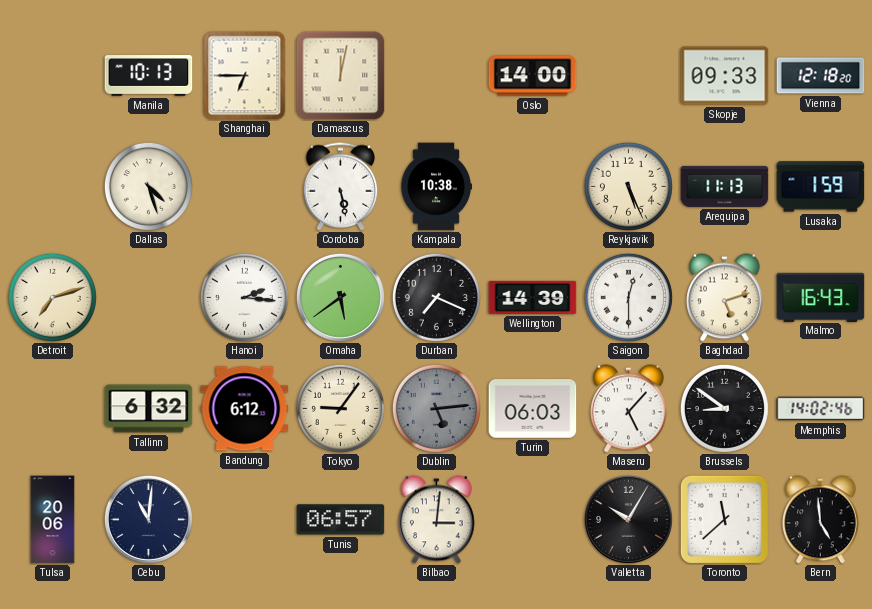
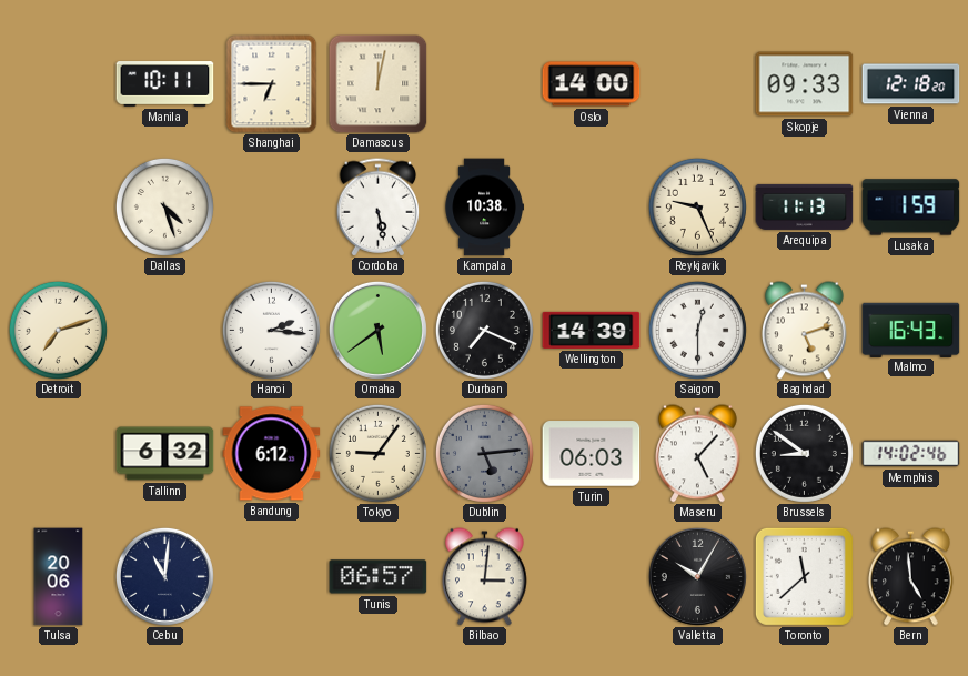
Manila: 10:13 -> 10:11 (165, 84)
Reykjavik: 5:26 -> 9:26 (697, 206)
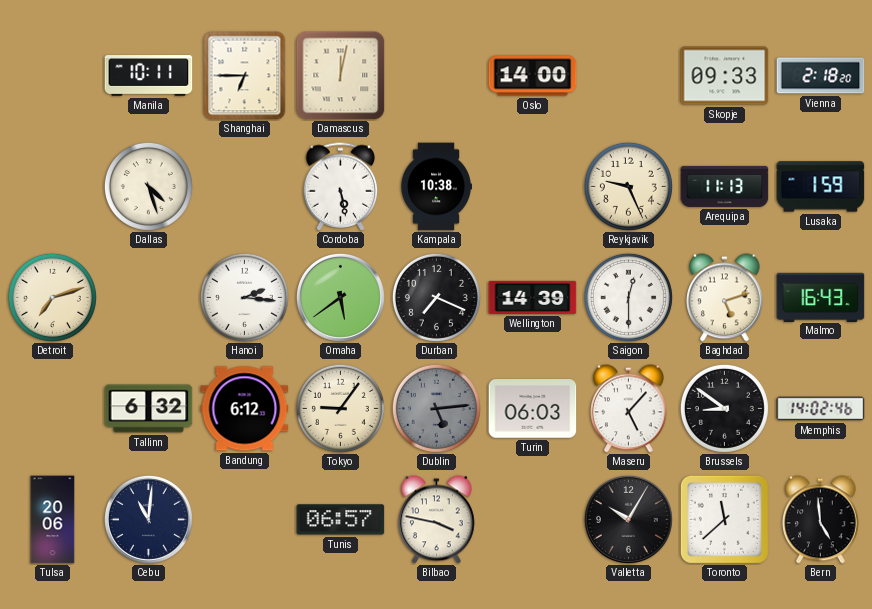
Vienna: 12:18 -> 2:18 (821, 76)
Bilbao: 3:01 -> 3:47 (437, 520)
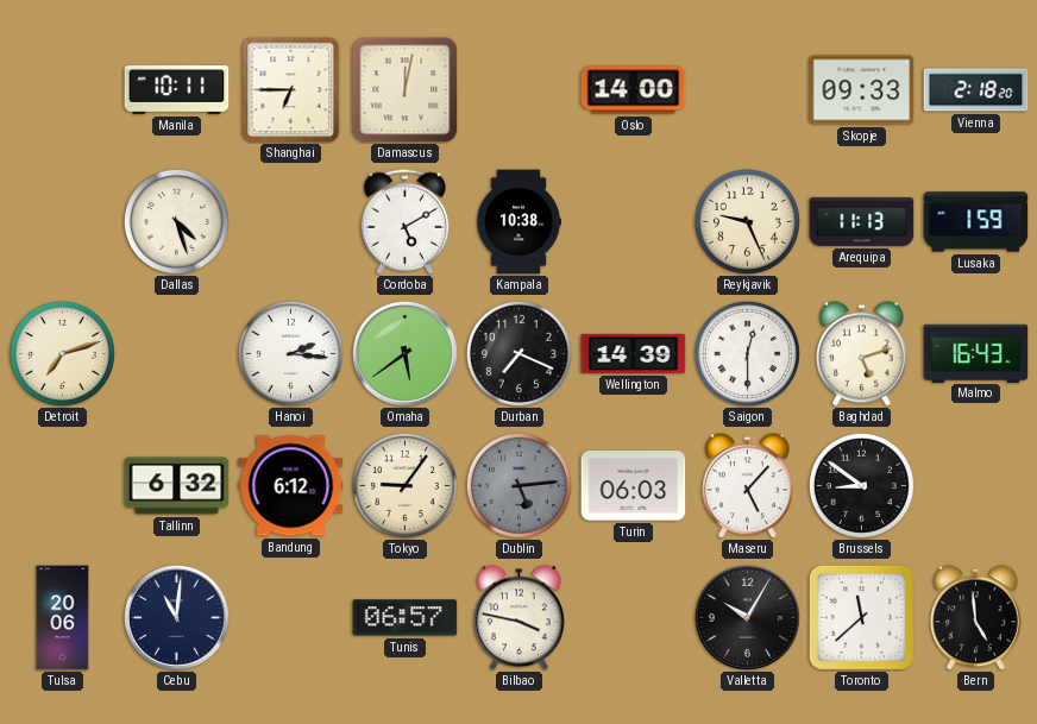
Cordoba: 5:28 -> 5:10 (406, 222)
Memphis: 14:02 -> none (821, 409)
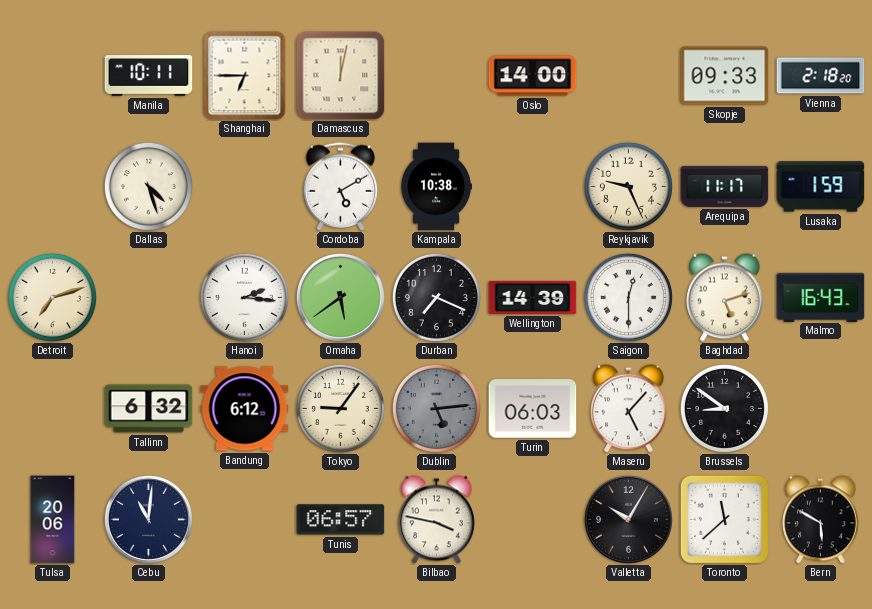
Arequipa: 11:13 -> 11:17 (725, 186)
Bern: 4:59 -> 5:50 (821, 520)
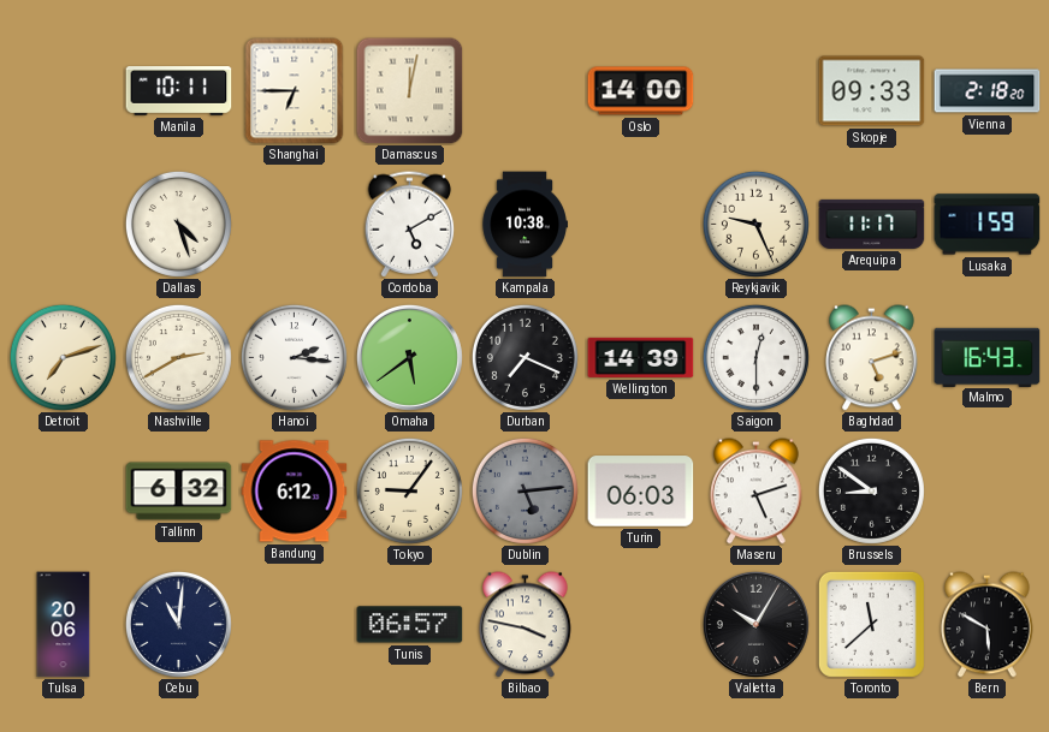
Nashville: none -> 2:40 (178, 357)
Maseru: 5:07 -> 5:12 (757, 492)
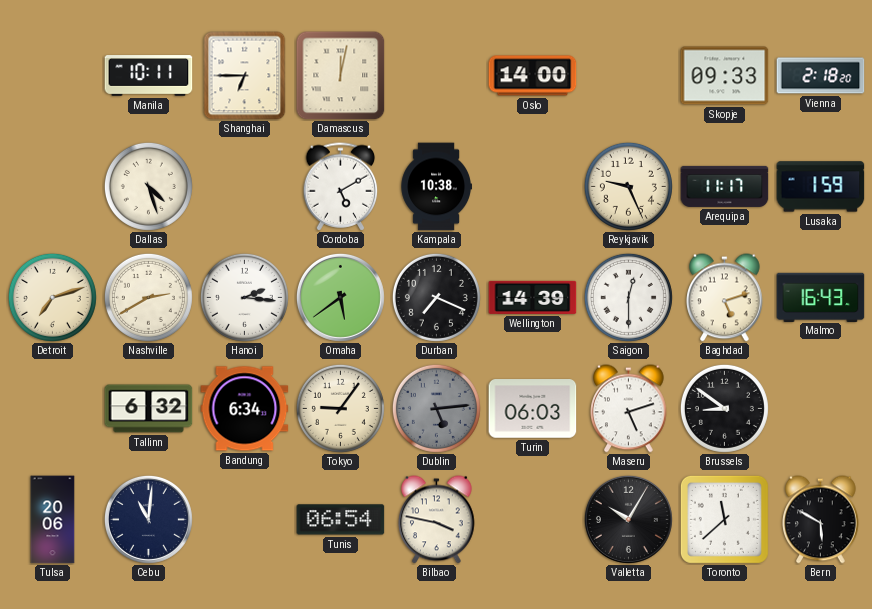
Bandung: 6:12 -> 6:34 (245, 409)
Tunis: 06:57 -> 06:54 (341, 520)
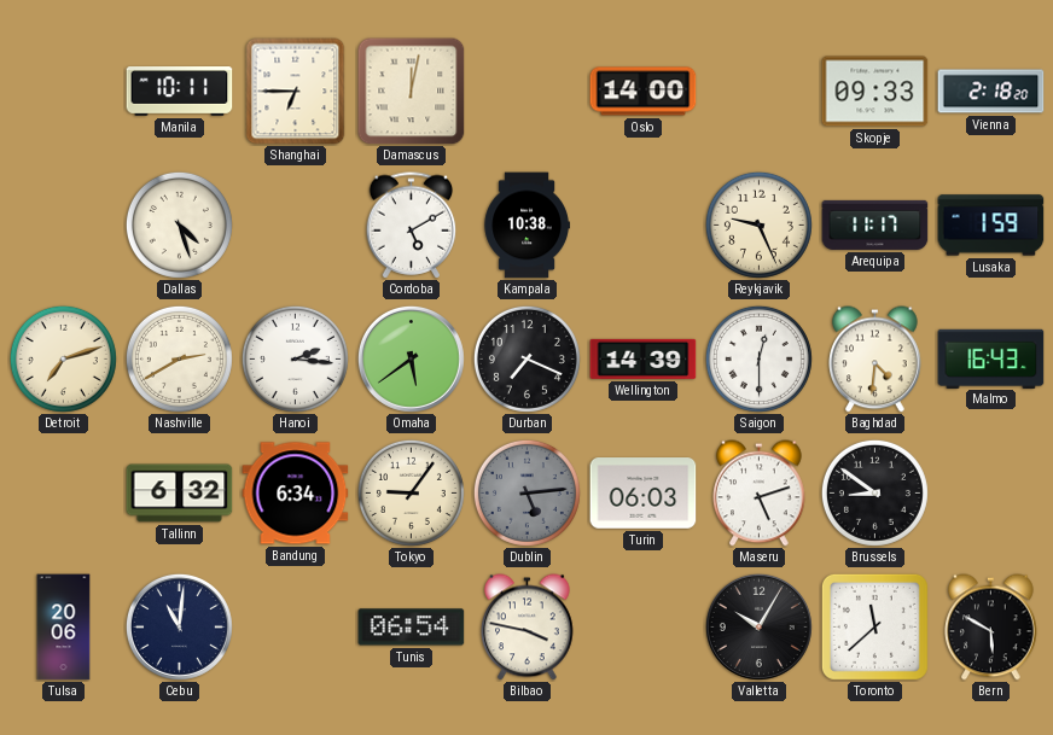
Baghdad: 5:12 -> 4:31 (875, 360)
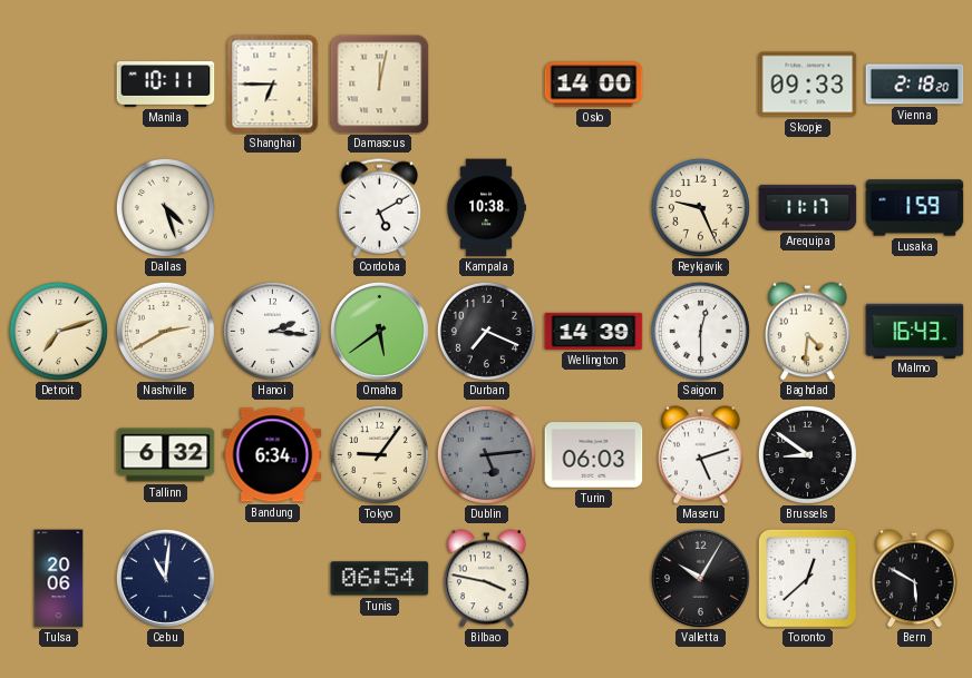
Toronto: 11:38 -> 12:38 (807, 578)
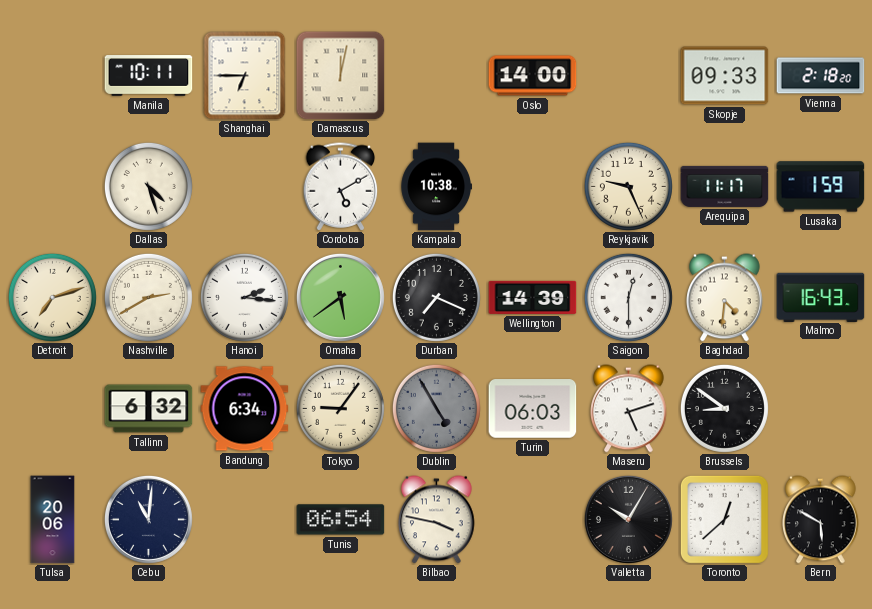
Dublin: 5:14 -> 4:55 (436, 408)
